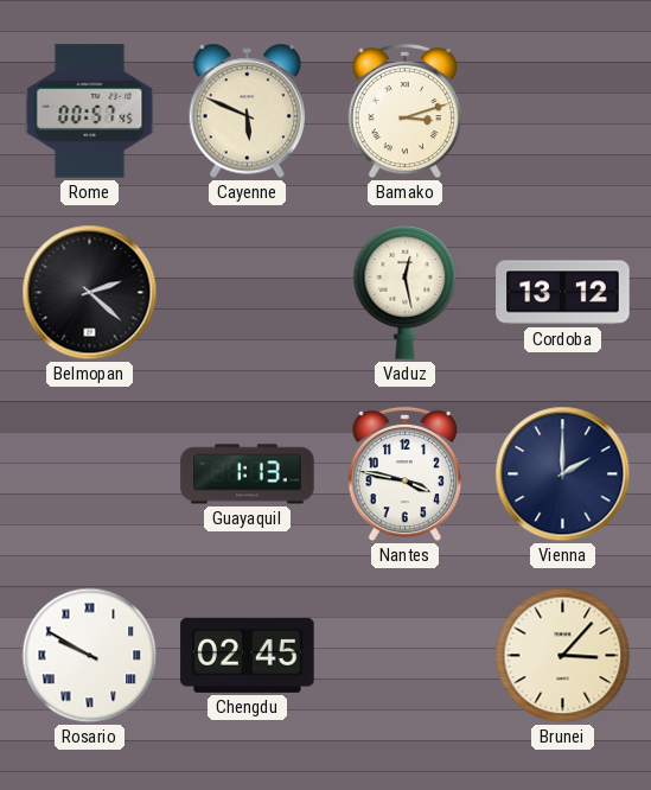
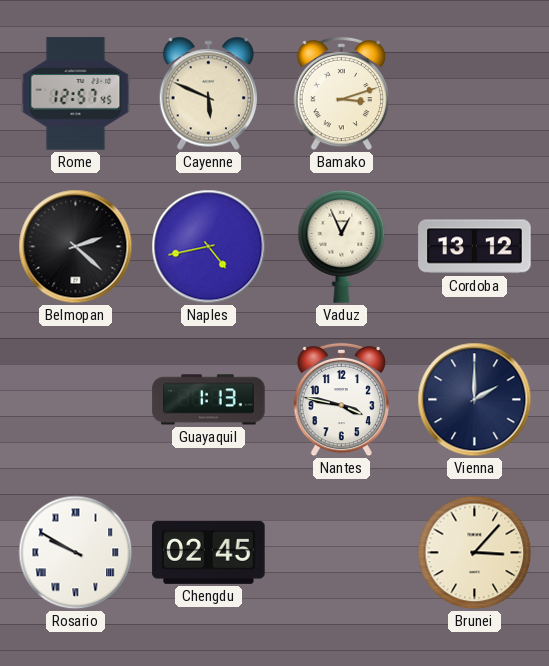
Rome: 00:57 -> 12:57 (76, 94)
Naples: none -> 4:43 (209, 247)
Vaduz: 12:28 -> 12:56 (342, 247)
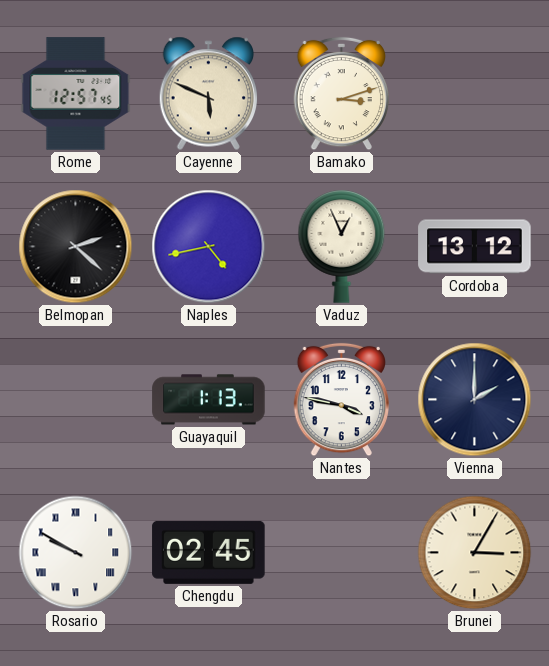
Brunei: 3:07 -> 3:05 (475, 553)
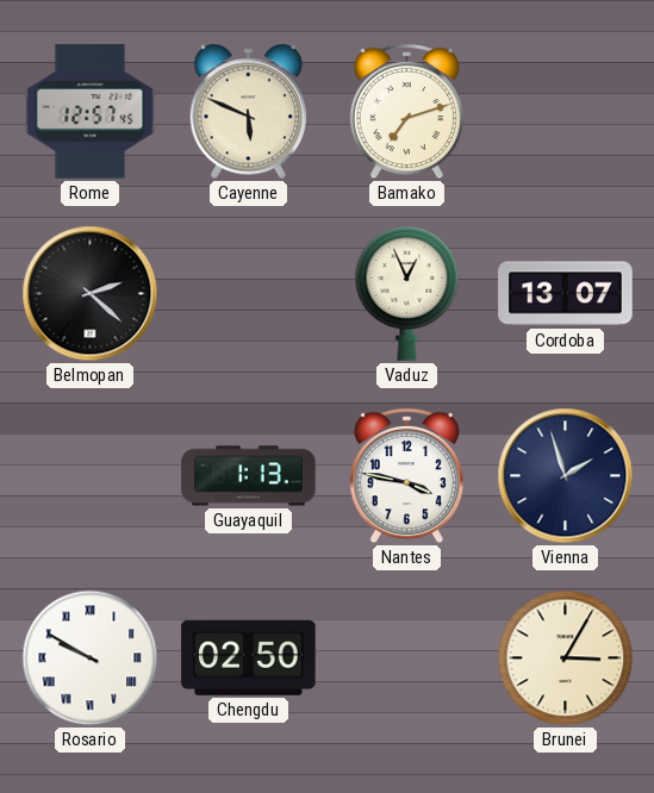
Bamako: 3:12 -> 7:12 (406, 112)
Naples: 4:43 -> none (209, 247)
Cordoba: 13:12 -> 13:07 (566, 294)
Vienna: 2:00 -> 1:57 (566, 476)
Chengdu: 02:45 -> 02:50 (249, 657)
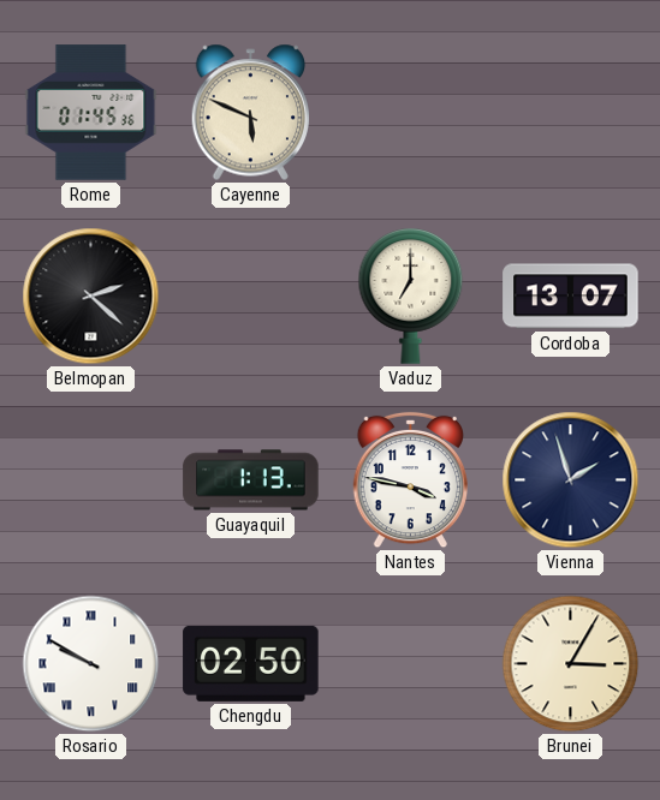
Rome: 12:57 -> 01:45 (91, 113)
Bamako: 7:12 -> none (406, 112)
Vaduz: 12:56 -> 7:00 (411, 297)
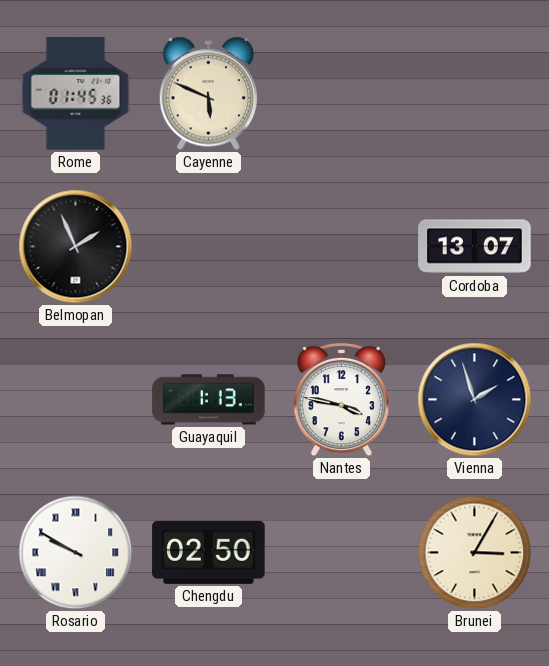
Belmopan: 2:22 -> 1:56 (76, 247)
Vaduz: 7:00 -> none (411, 297)
